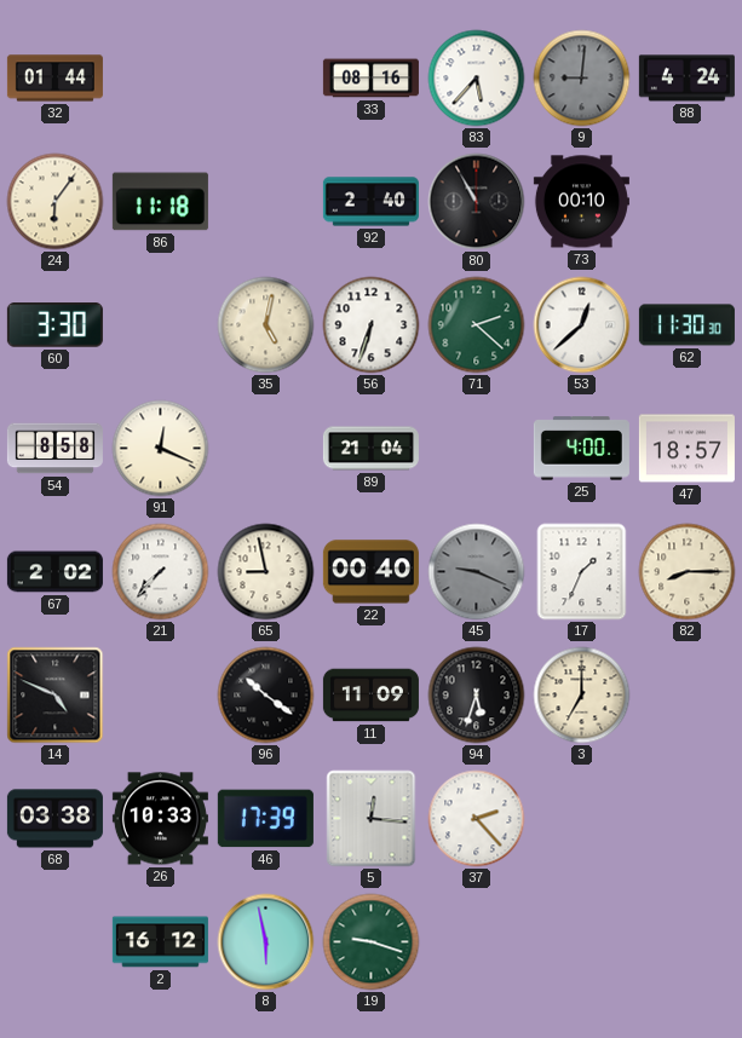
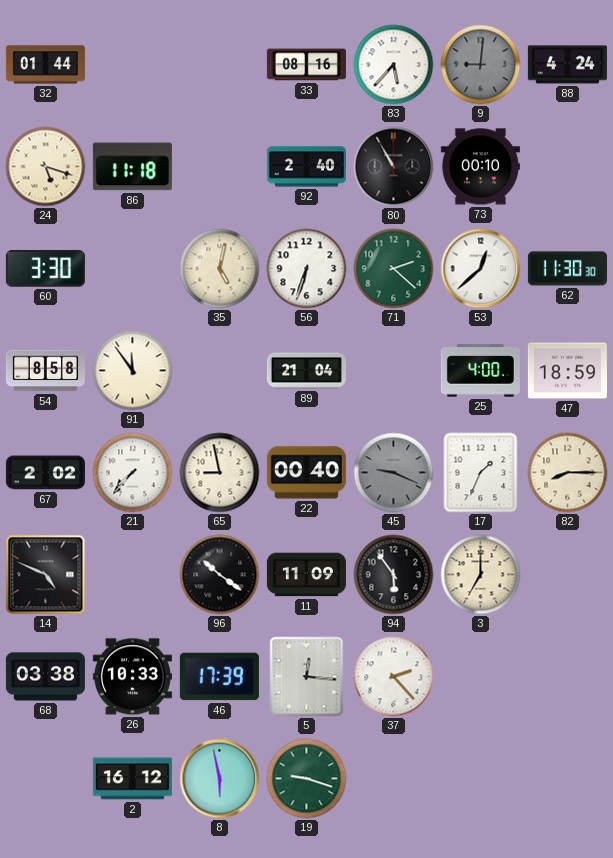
24: 6:06 -> 5:18 (46, 167)
91: 12:19 -> 11:54 (133, 371)
47: 18:57 -> 18:59 (567, 371)
94: 5:33 -> 5:54 (394, 575)
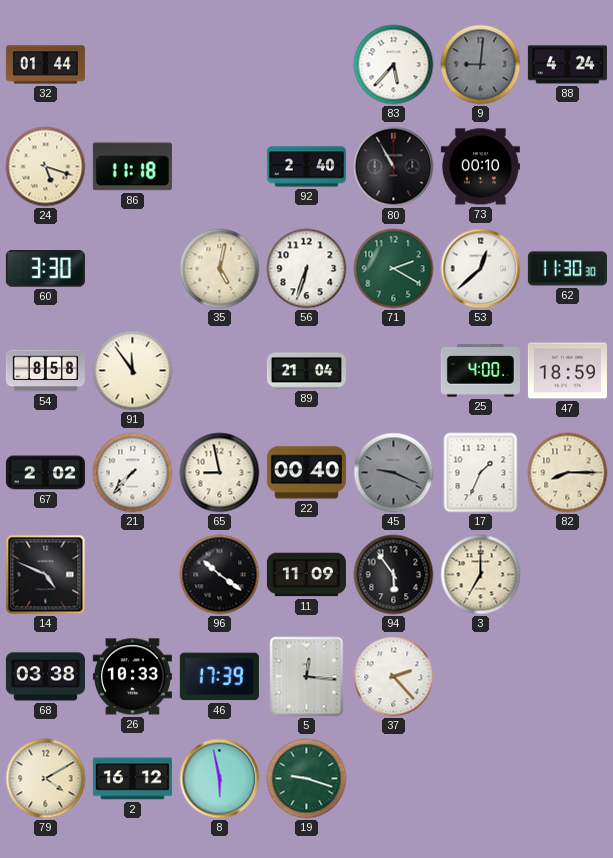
33: 08:16 -> none (306, 65)
71: 2:22 -> 2:20 (394, 269)
79: none -> 4:10 (46, 779)
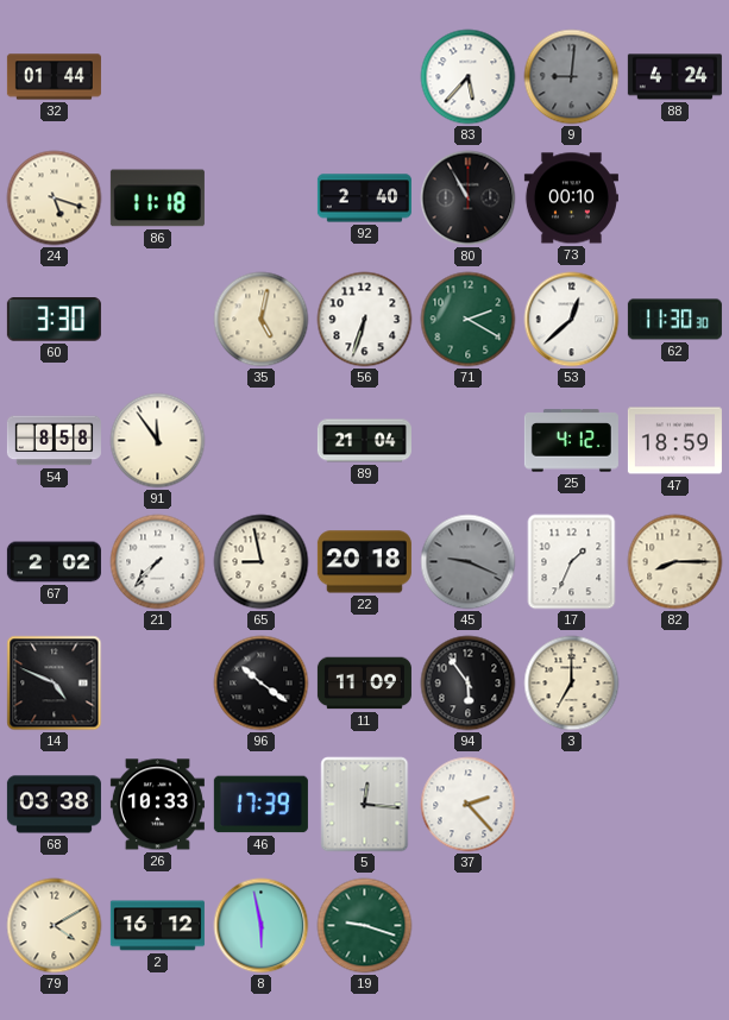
25: 4:00 -> 4:12 (571, 441)
22: 00:40 -> 20:18 (364, 562)
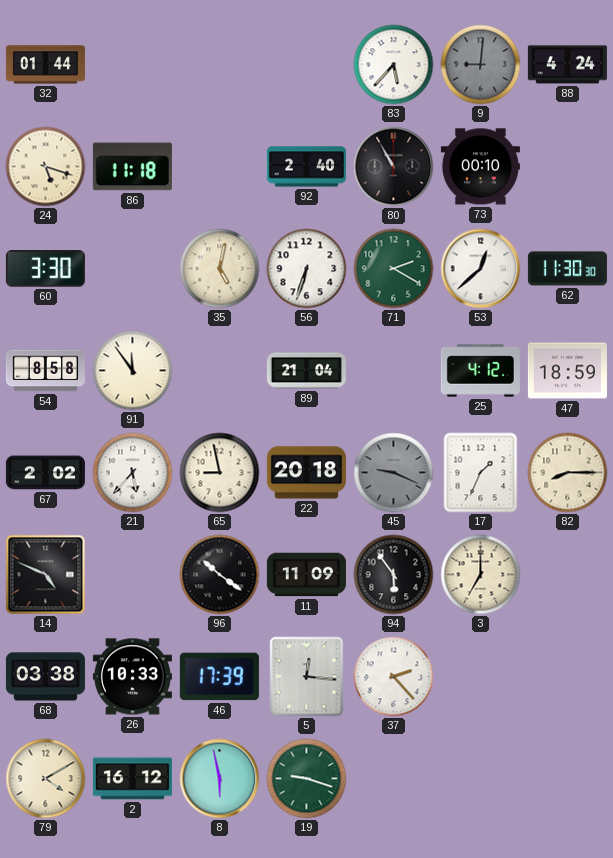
21: 7:37 -> 5:37 (133, 473)
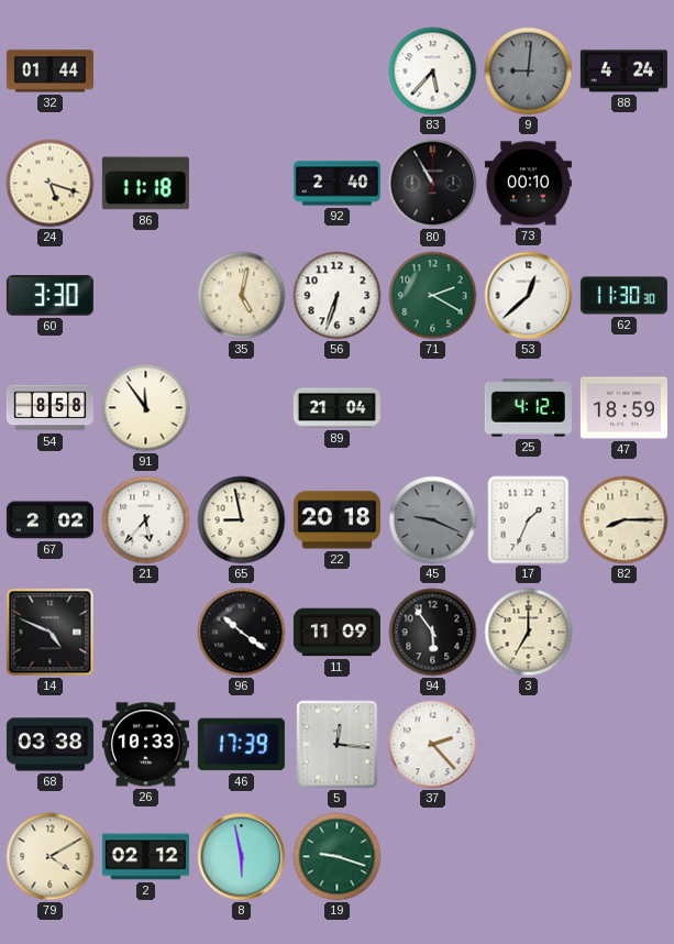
2: 16:12 -> 02:12 (145, 857)
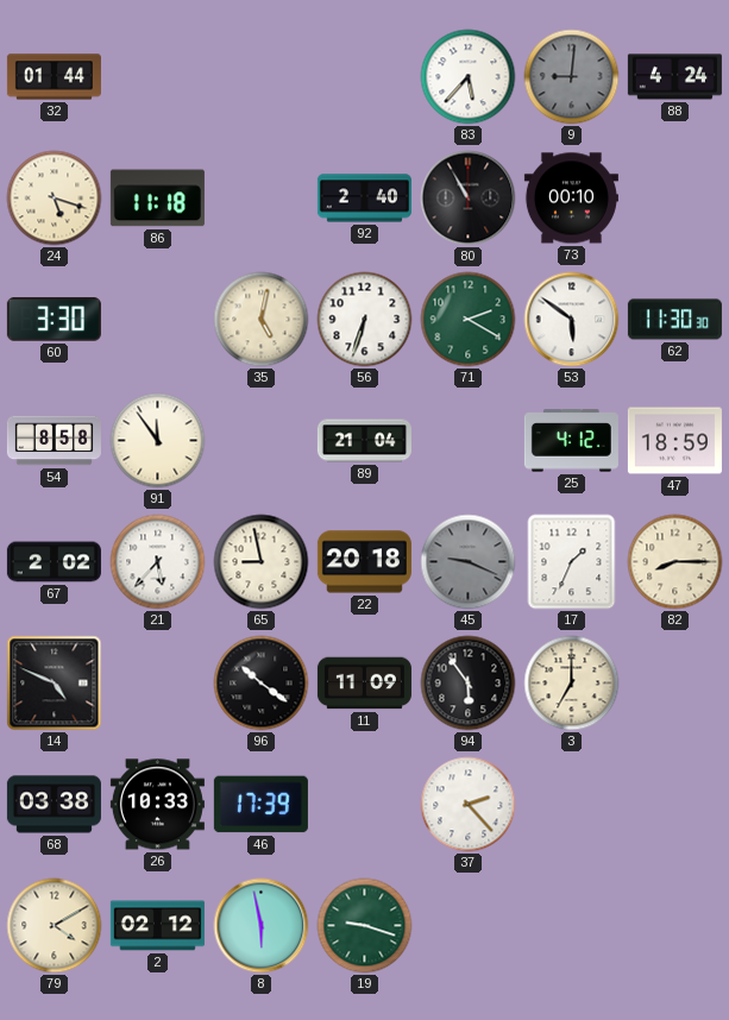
53: 12:38 -> 5:51 (572, 320)
5: 12:16 -> none (338, 745)
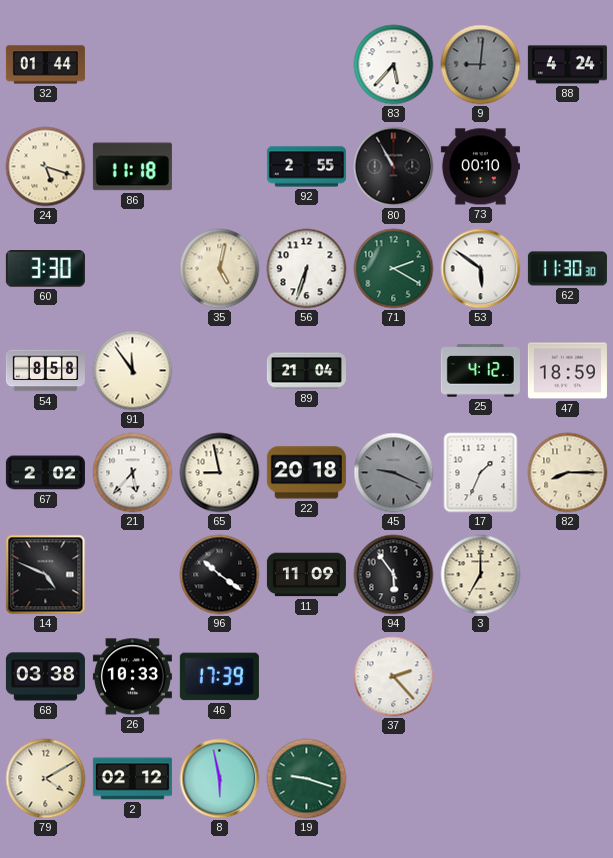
92: 2:40 -> 2:55 (306, 167)
